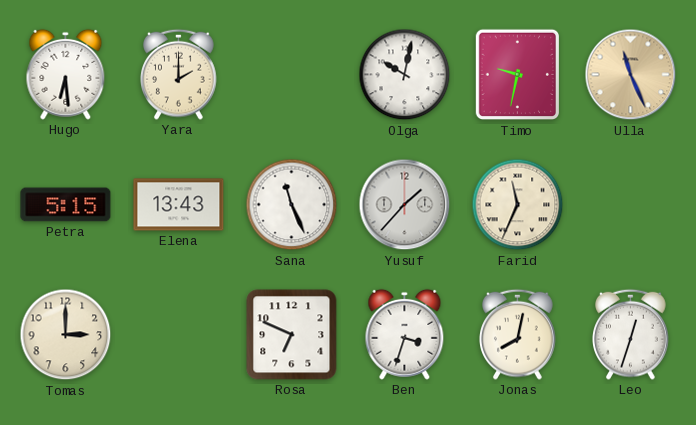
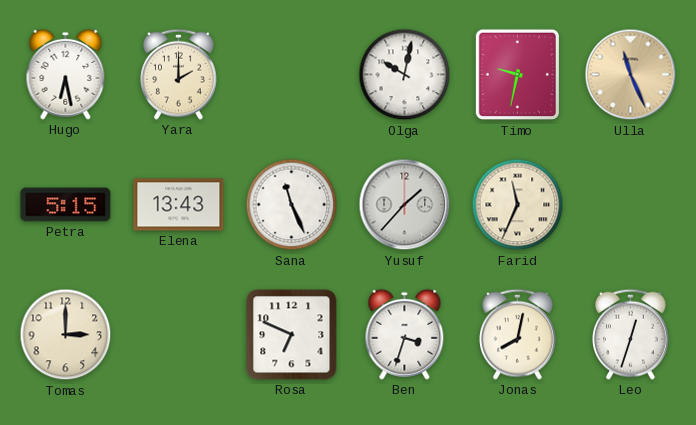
Hugo: 6:29 -> 6:28 (66, 74)
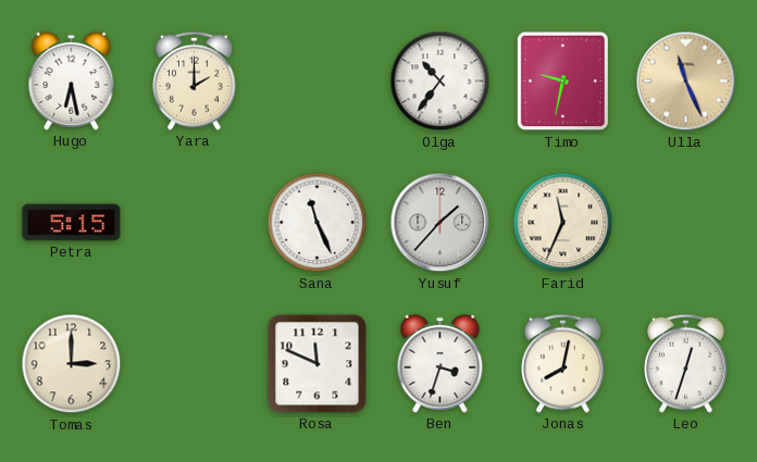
Olga: 10:02 -> 10:36 (440, 82)
Elena: 13:43 -> none (179, 205)
Rosa: 6:49 -> 11:49 (318, 364)
